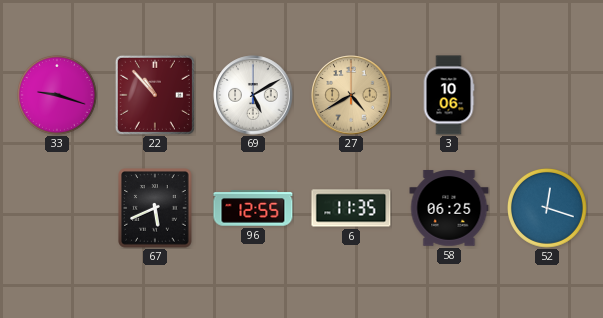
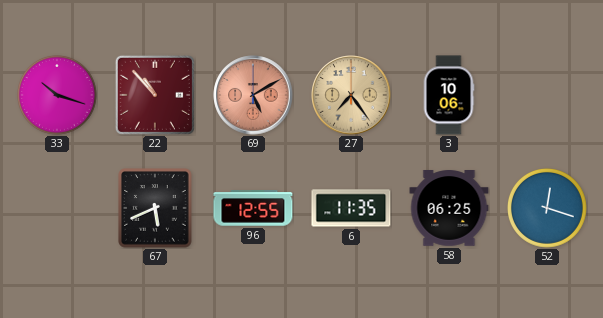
33: 9:18 -> 10:18 (58, 96)
69 dial: white -> salmon (253, 95)
27: 4:40 -> 7:24 (351, 95)
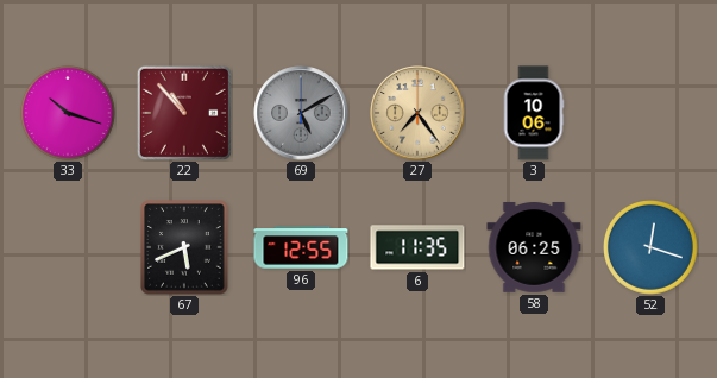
69 dial: salmon -> grey (301, 113)
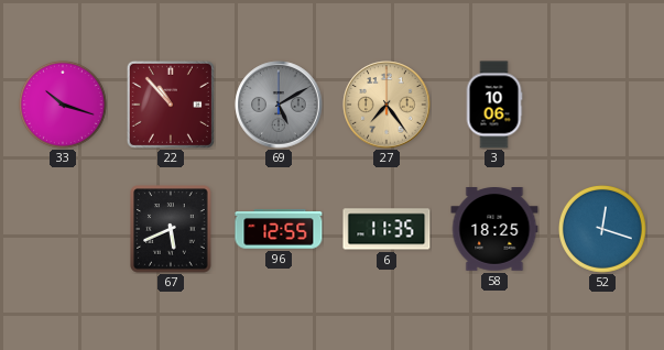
58: 06:25 -> 18:25 (494, 230)
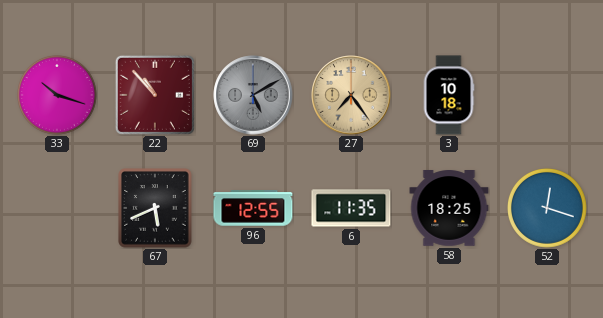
3: 10:06 -> 10:18 (449, 95)
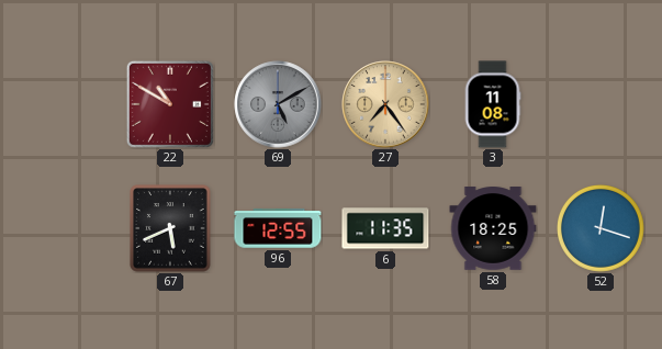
33: 10:18 -> none (58, 96)
22: 10:53 -> 10:50 (170, 104)
3: 10:18 -> 11:08 (493, 104)
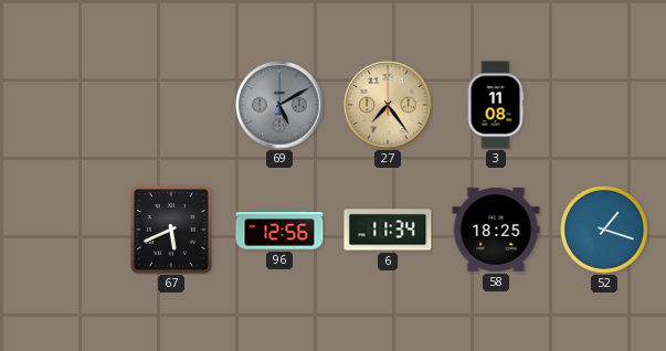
22: 10:50 -> none (170, 104)
96: 12:55 -> 12:56 (279, 230)
6: 11:35 -> 11:34 (388, 230)
52: 12:18 -> 1:18 (605, 231)
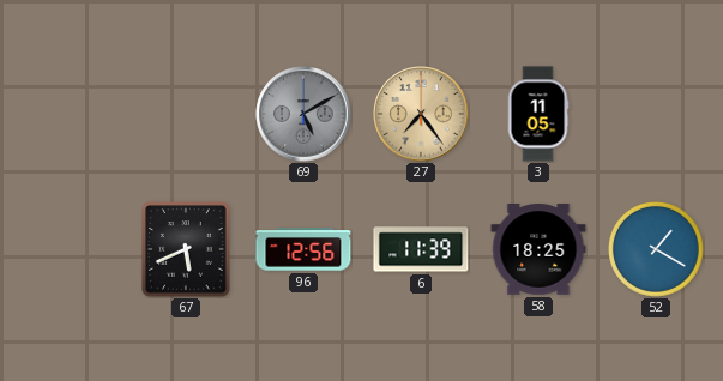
3: 11:08 -> 11:05 (538, 114)
6: 11:34 -> 11:39 (421, 249)
52: 1:18 -> 1:20 (657, 250)
